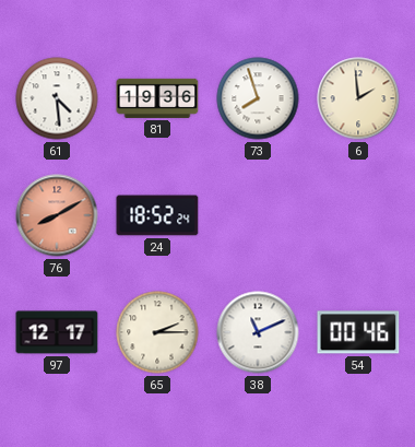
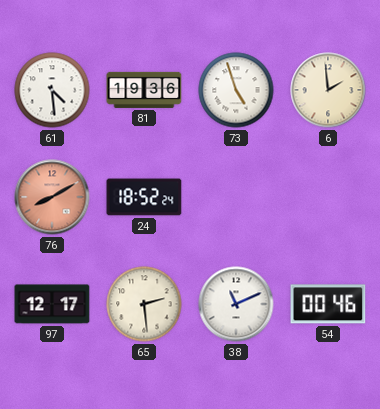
73: 7:57 -> 4:57 (236, 90)
65: 2:15 -> 2:29 (144, 304)
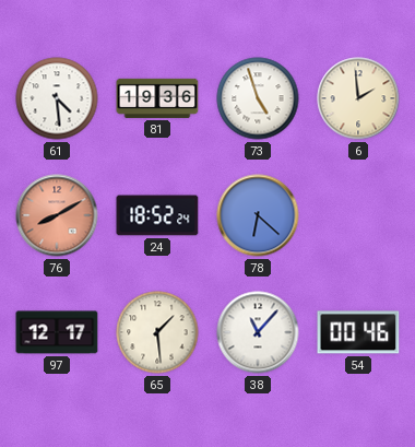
78: none -> 6:22 (258, 215)
65: 2:29 -> 1:29 (157, 332)
38: 11:11 -> 11:07 (258, 332)
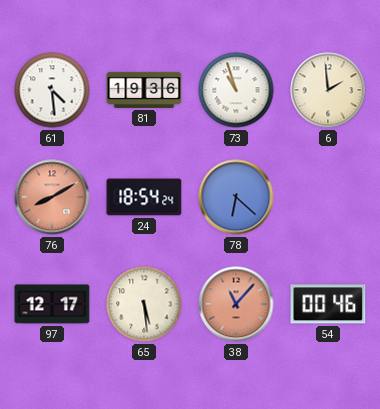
73: 4:57 -> 10:57 (236, 90)
24: 18:52 -> 18:54 (144, 197)
65: 1:29 -> 5:29 (144, 304)
38 dial: white -> salmon (236, 304)
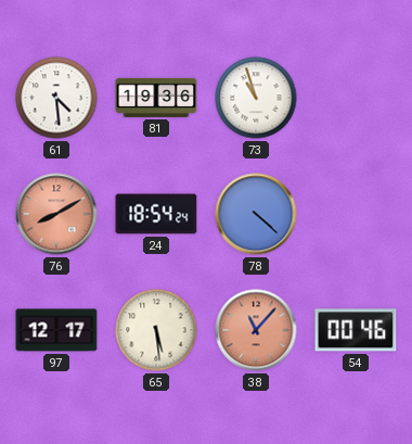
6: 1:59 -> none (328, 90)
78: 6:22 -> 4:22 (256, 214)
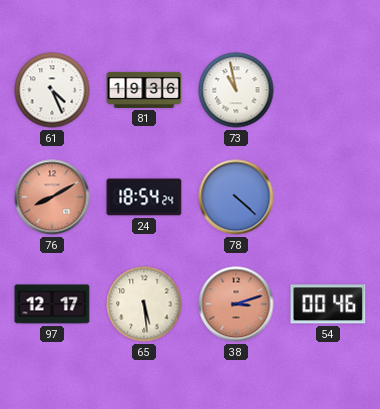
61: 4:29 -> 4:26 (52, 90)
73: 10:57 -> 10:58 (236, 90)
38: 11:07 -> 3:12 (236, 304)
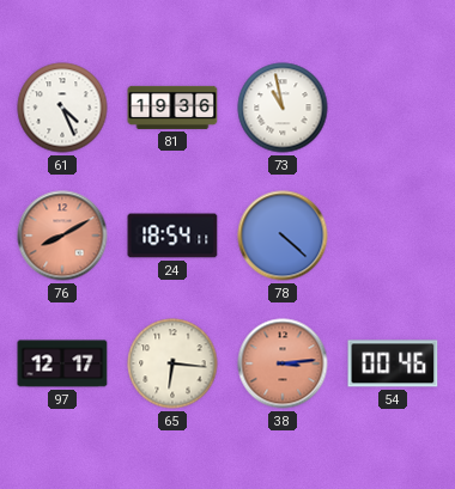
24: 18:54:24 -> 18:54:11 (172, 236)
65: 5:29 -> 6:16 (172, 363)
38: 3:12 -> 3:14 (283, 363)
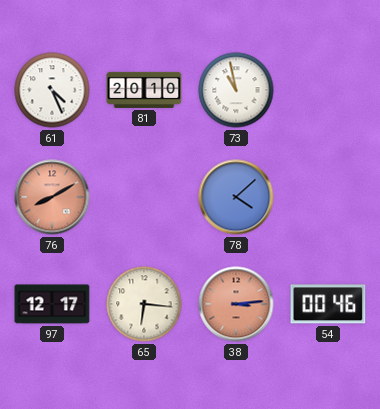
81: 19:36 -> 20:10 (144, 90)
24: 18:54 -> none (172, 236)
78: 4:22 -> 4:08 (236, 197)
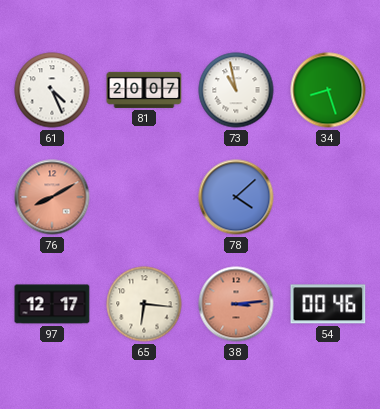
81: 20:10 -> 20:07 (144, 90)
34: none -> 8:27 (328, 90)
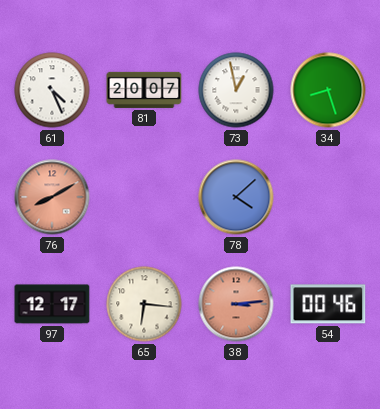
73: 10:58 -> 12:58 (236, 90)
